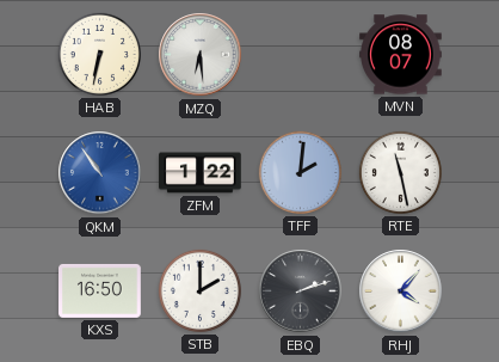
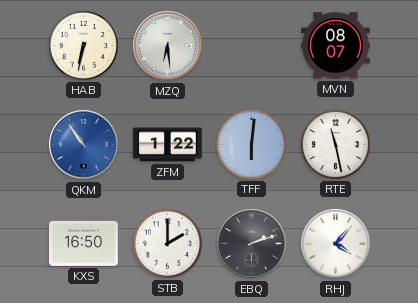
TFF: 2:01 -> 6:01 (251, 144)
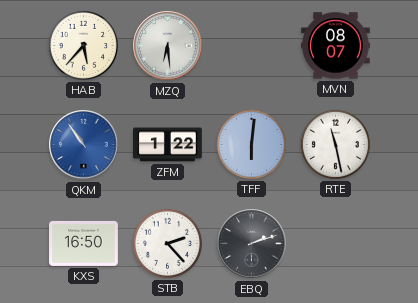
HAB: 6:32 -> 5:37 (83, 45)
STB: 2:00 -> 2:23 (167, 243)
RHJ: 4:07 -> none (336, 244)
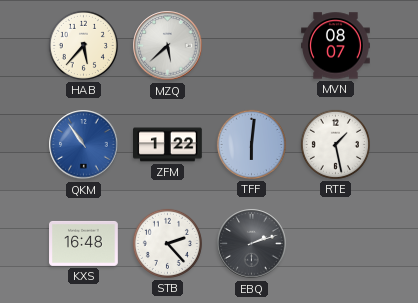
MZQ: 6:29 -> 5:38 (168, 46)
RTE: 11:28 -> 1:28 (335, 144)
KXS: 16:50 -> 16:48 (84, 243)
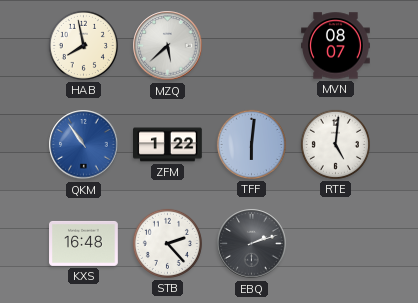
HAB: 5:37 -> 7:58 (83, 45)
RTE: 1:28 -> 5:01 (335, 144)
